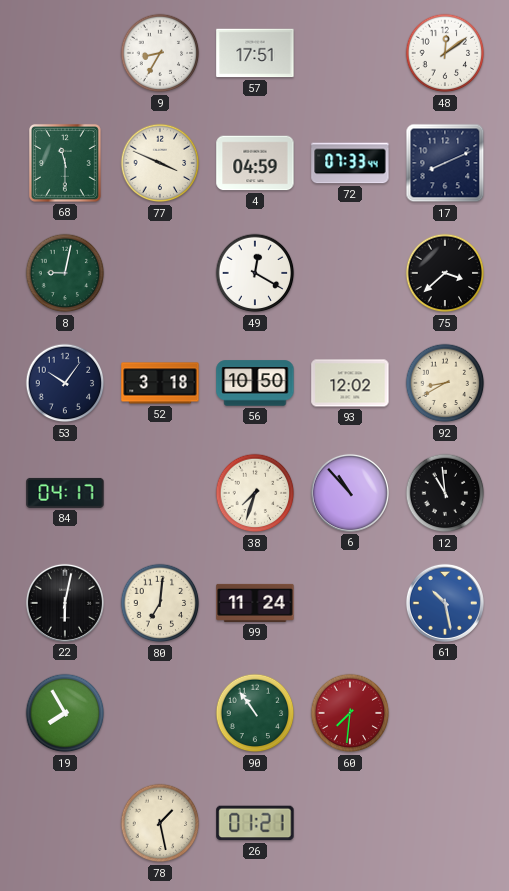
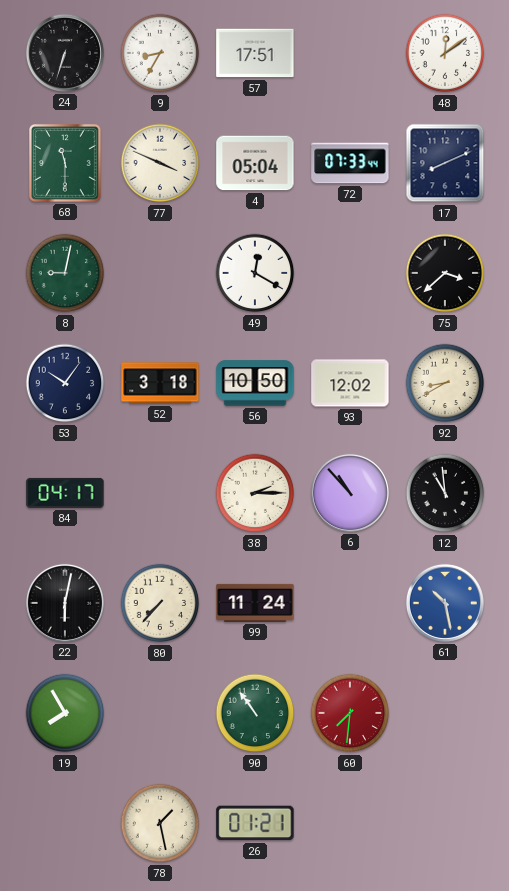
24: none -> 6:33 (65, 53)
4: 04:59 -> 05:04 (255, 163)
38: 7:33 -> 2:15 (255, 493)
80: 7:01 -> 7:37 (160, 603)
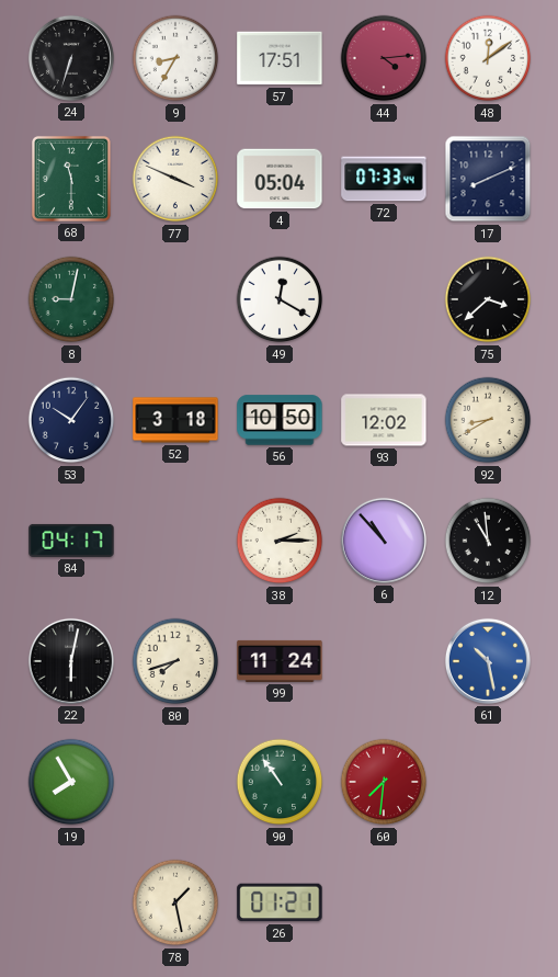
44: none -> 4:14 (384, 58)
80: 7:37 -> 7:42 (175, 661)
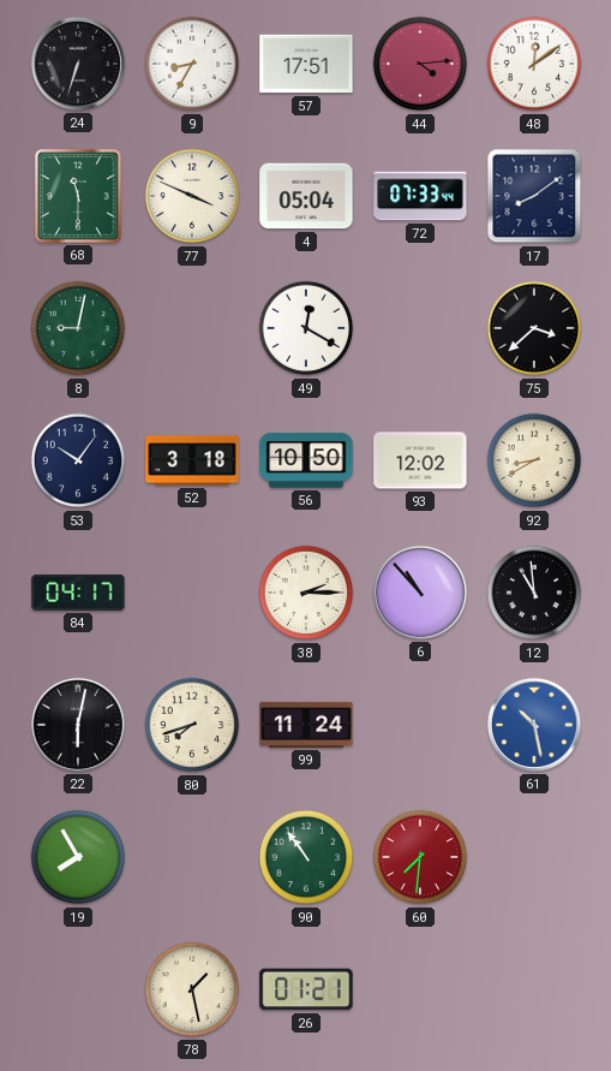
17: 8:11 -> 8:09 (534, 196)
